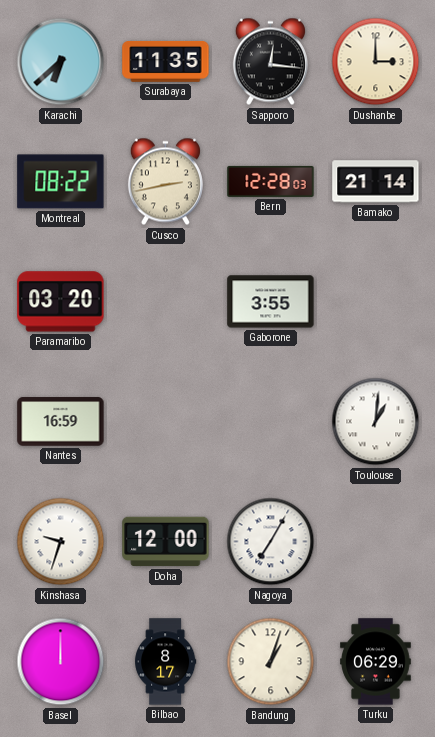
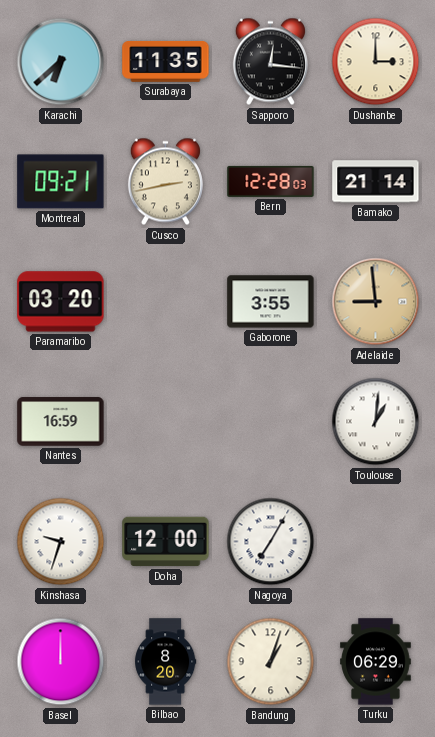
Montreal: 08:22 -> 09:21 (61, 182)
Adelaide: none -> 8:59 (376, 302)
Bilbao: 8:17 -> 8:20 (166, 662)
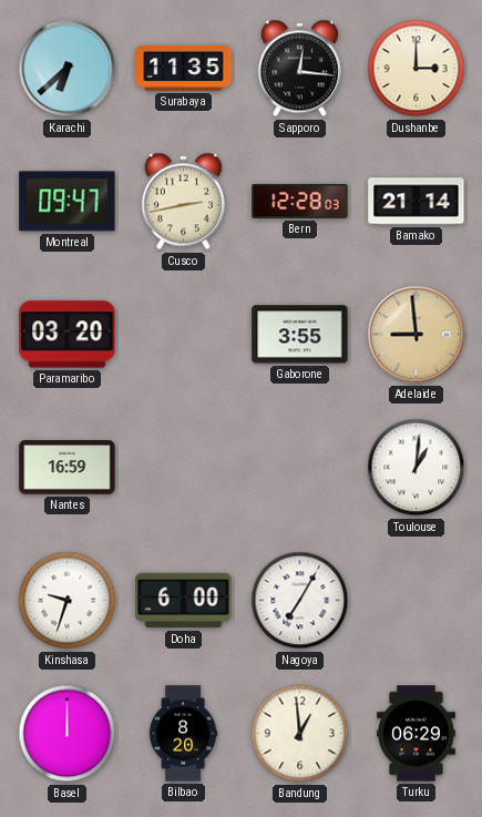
Montreal: 09:21 -> 09:47 (68, 202)
Doha: 12:00 -> 6:00 (184, 601)
Bandung: 1:03 -> 12:59 (300, 734)
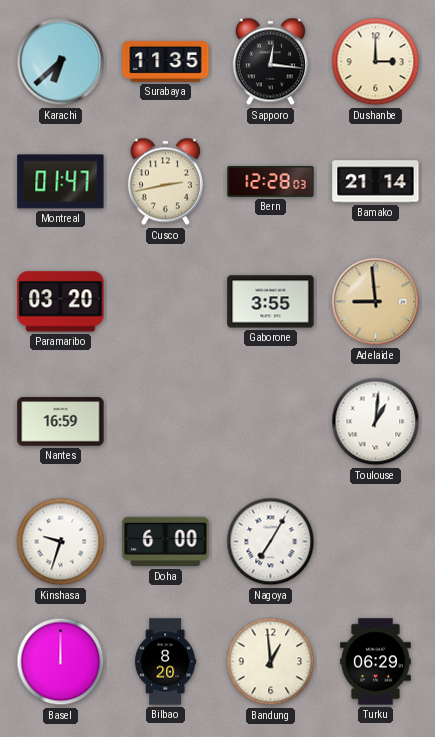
Montreal: 09:47 -> 01:47 (61, 182)
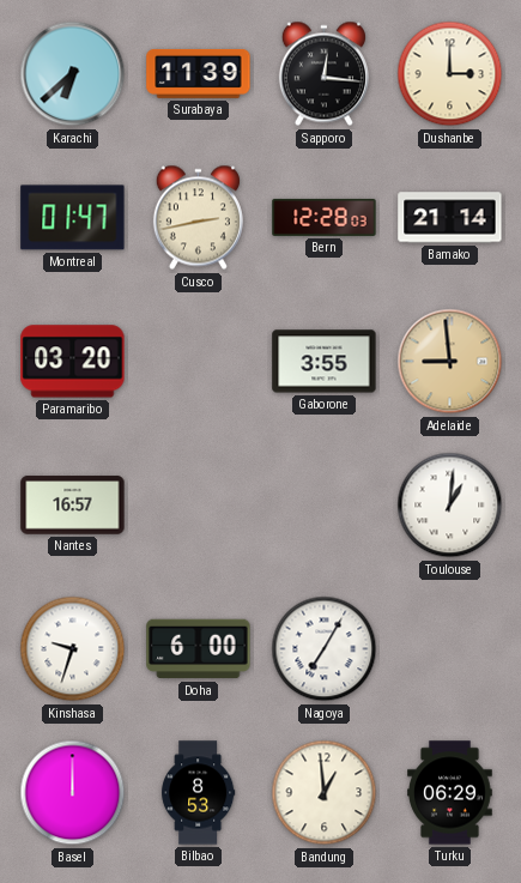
Surabaya: 11:35 -> 11:39 (199, 73)
Nantes: 16:59 -> 16:57 (73, 506)
Bilbao: 8:20 -> 8:53 (199, 793)
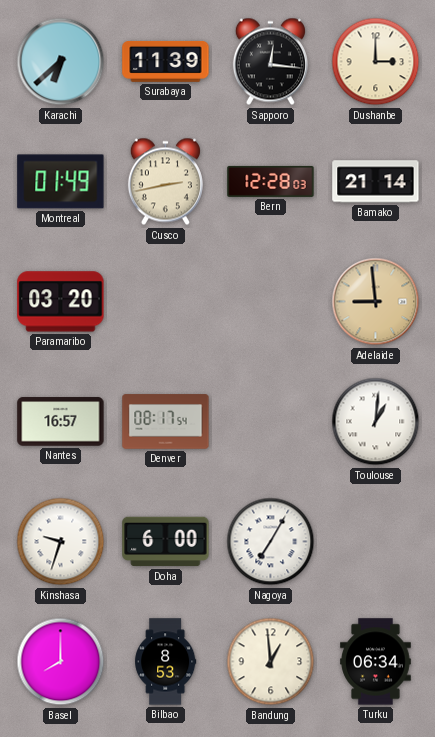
Montreal: 01:47 -> 01:49 (61, 182)
Gaborone: 3:55 -> none (325, 362)
Denver: none -> 08:17 (166, 422)
Basel: 12:00 -> 8:00 (61, 662)
Turku: 06:29 -> 06:34 (376, 662)
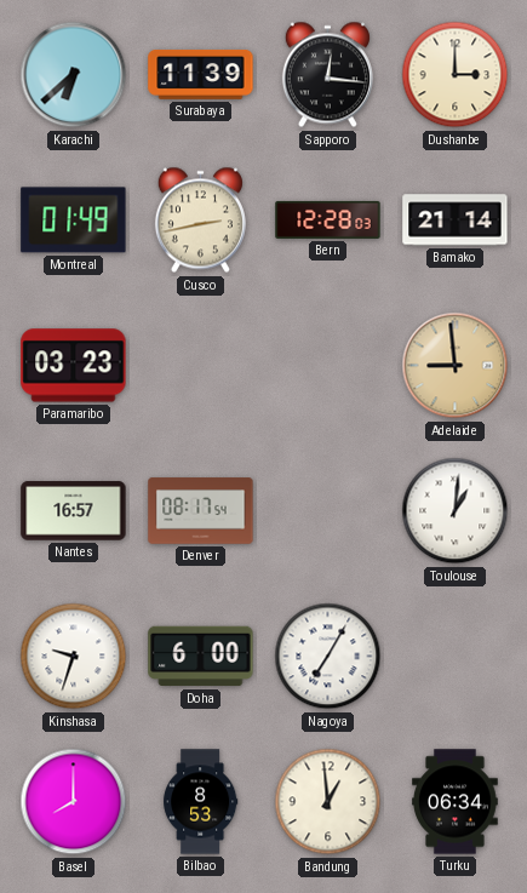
Paramaribo: 03:20 -> 03:23 (74, 366)
